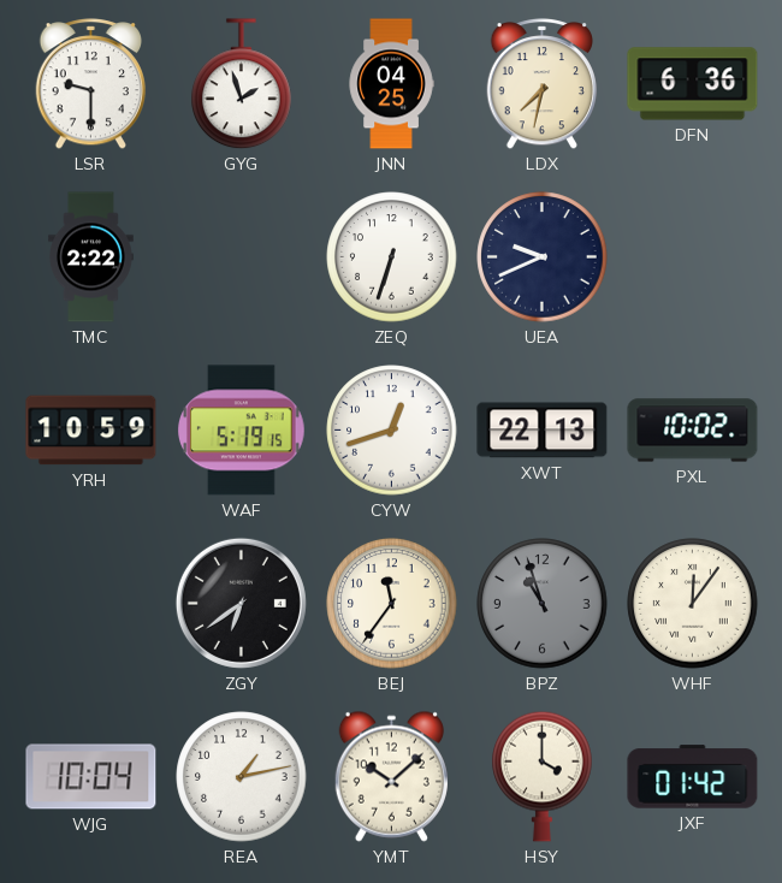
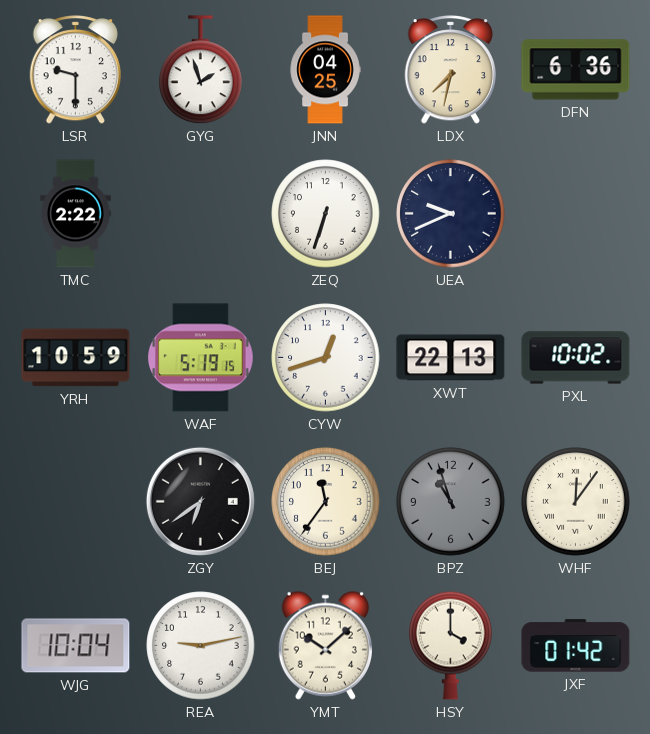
REA: 1:13 -> 9:13 (201, 646)
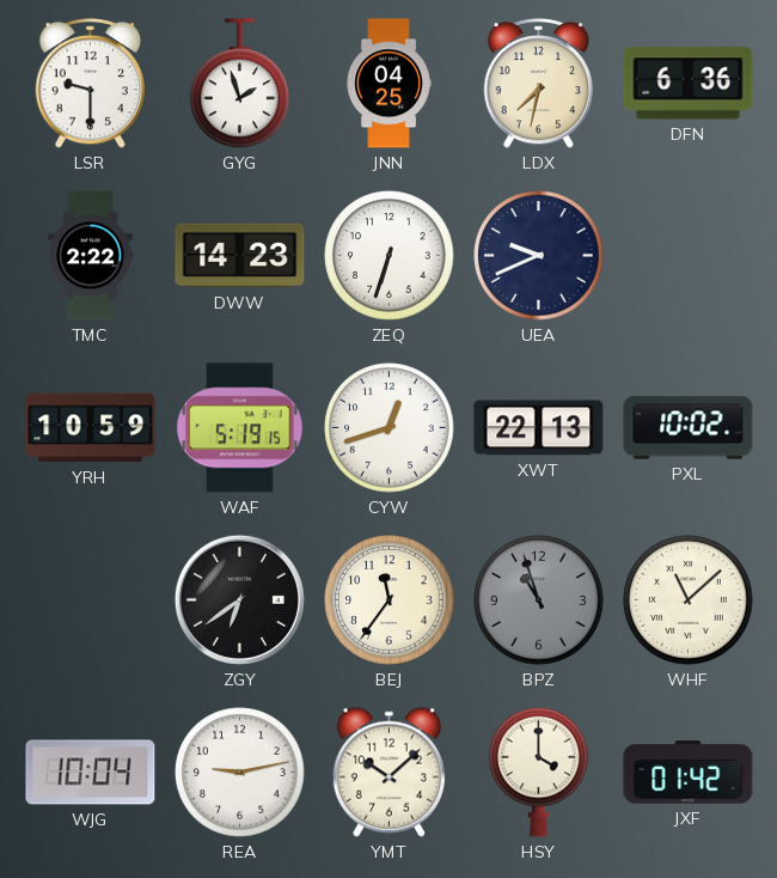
DWW: none -> 14:23 (240, 256)
WHF: 12:06 -> 11:08 (689, 600)
